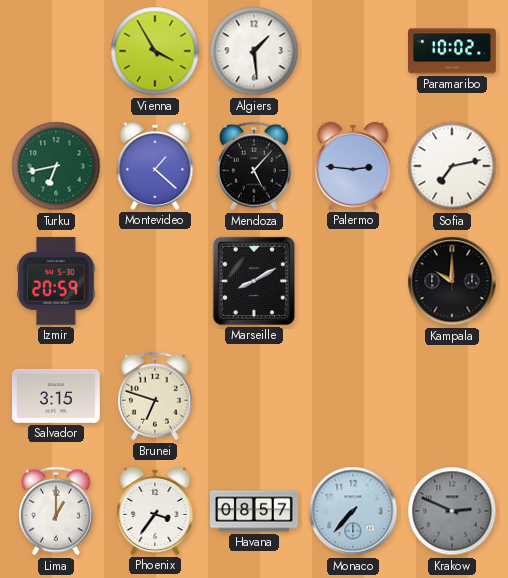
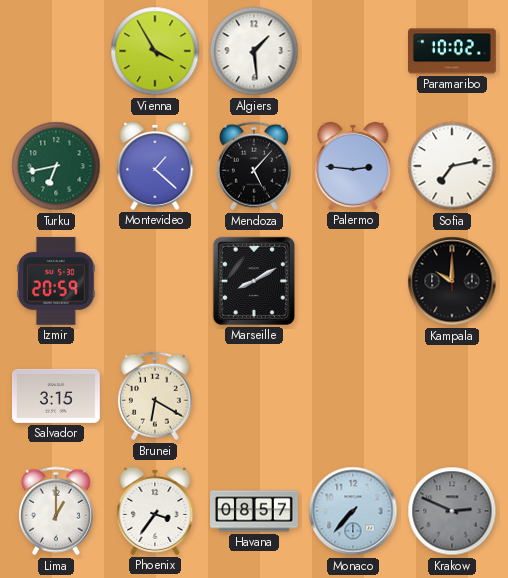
Brunei: 6:48 -> 6:20 (155, 396)
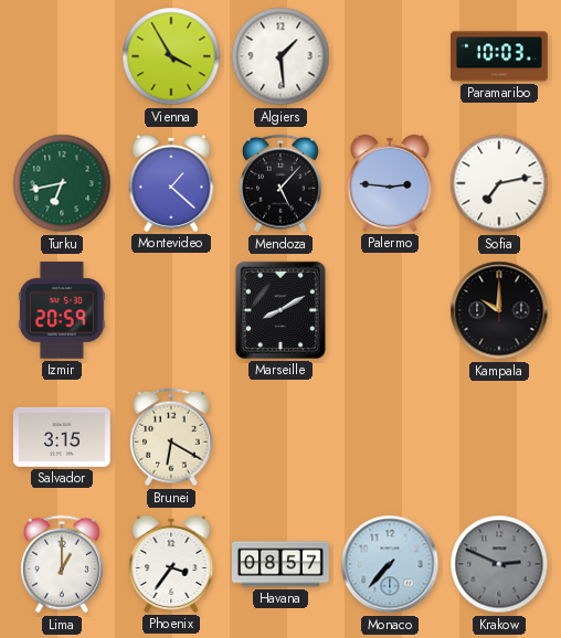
Paramaribo: 10:02 -> 10:03 (500, 56)
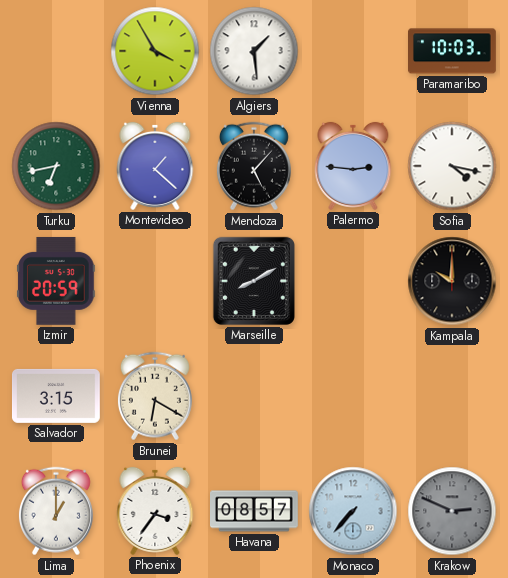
Sofia: 7:13 -> 4:17 (452, 166)
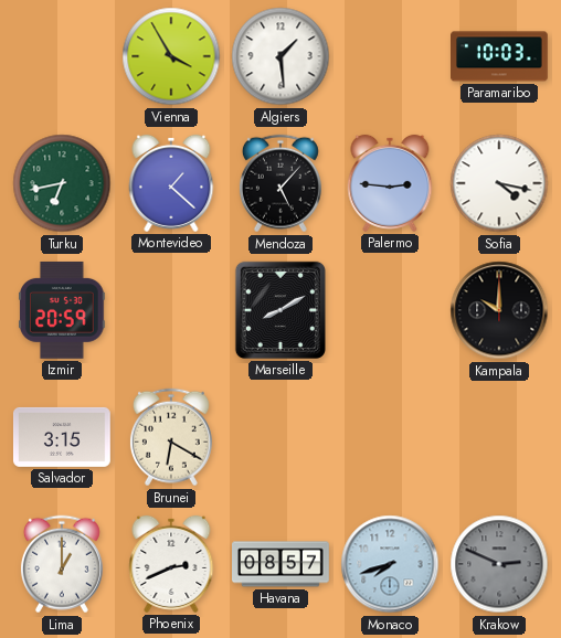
Phoenix: 3:36 -> 2:41 (171, 564)
Monaco: 7:37 -> 7:42 (390, 564)
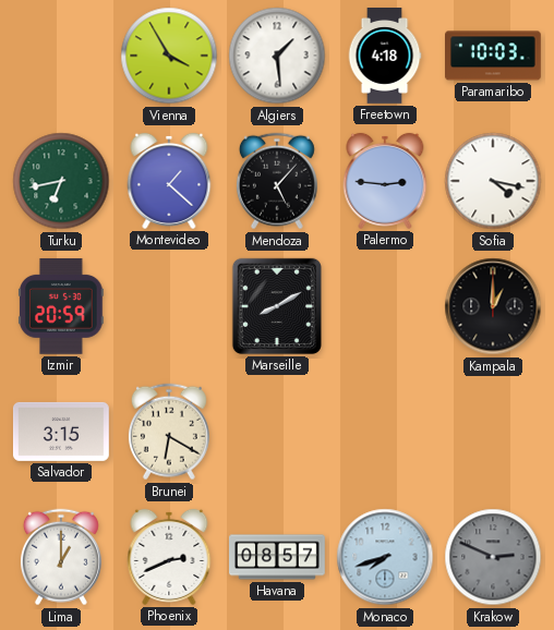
Freetown: none -> 4:18 (385, 57)
Kampala: 10:00 -> 1:00 (493, 306)
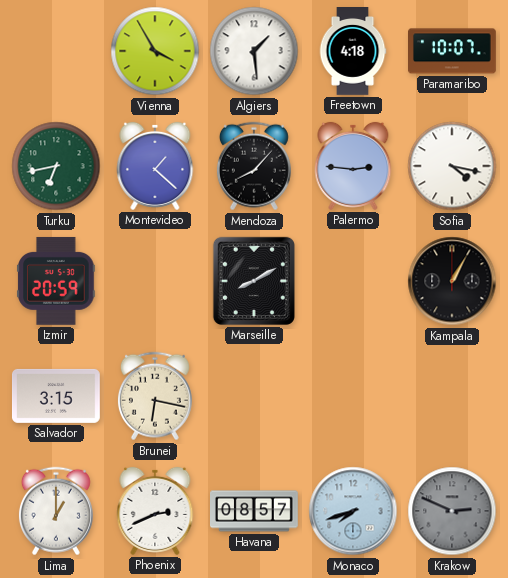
Paramaribo: 10:03 -> 10:07 (453, 51)
Mendoza: 5:07 -> 8:07 (254, 166)
Kampala: 1:00 -> 1:05 (452, 281)
Brunei: 6:20 -> 6:17 (155, 396)
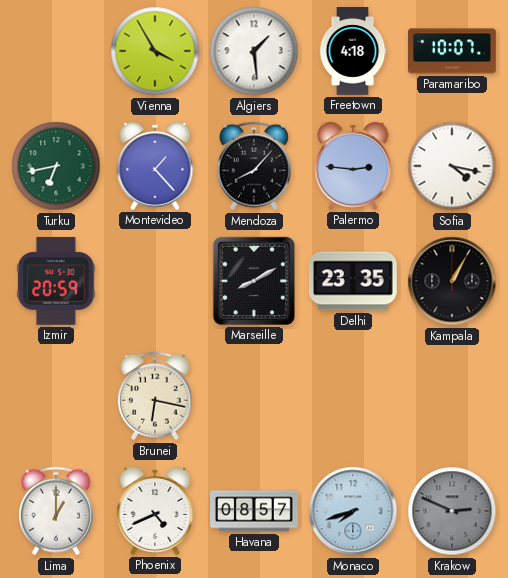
Montevideo: 1:22 -> 1:23 (155, 166)
Delhi: none -> 23:35 (353, 281)
Salvador: 3:15 -> none (56, 396)
Phoenix: 2:41 -> 4:41 (155, 511)
